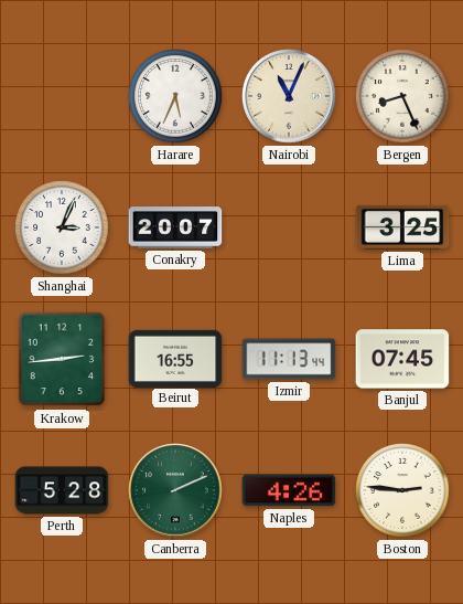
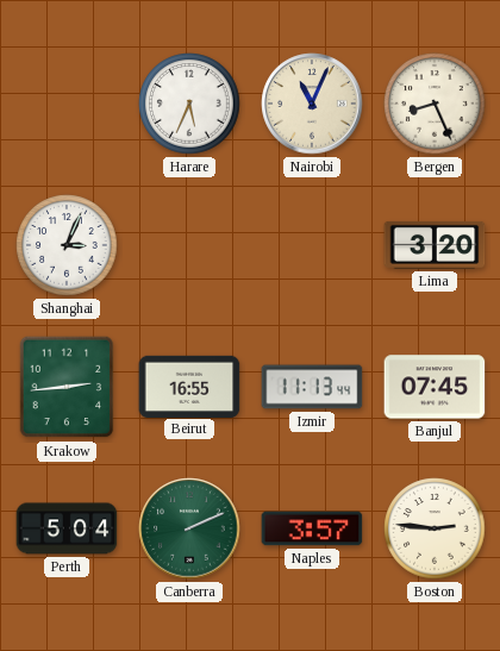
Conakry: 20:07 -> none (175, 227)
Lima: 3:25 -> 3:20 (435, 245)
Perth: 5:28 -> 5:04 (67, 528)
Naples: 4:26 -> 3:57 (312, 528)
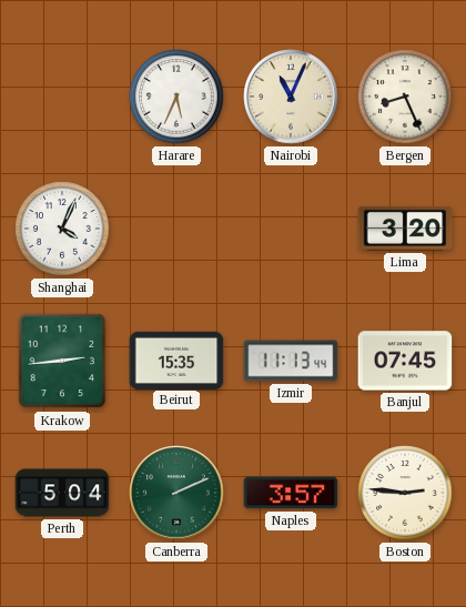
Shanghai: 3:04 -> 4:04 (62, 229)
Beirut: 16:55 -> 15:35 (176, 360)
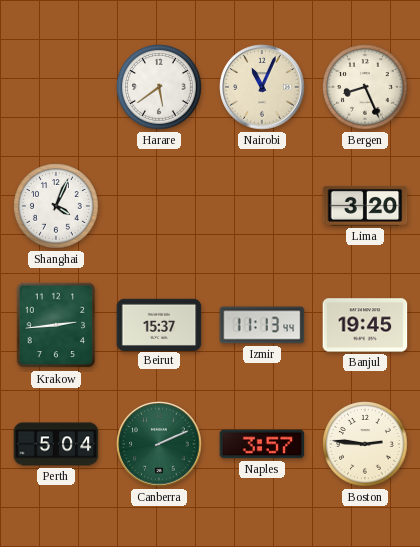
Harare: 5:34 -> 5:39 (159, 87)
Beirut: 15:35 -> 15:37 (159, 324)
Banjul: 07:45 -> 19:45 (365, 325)
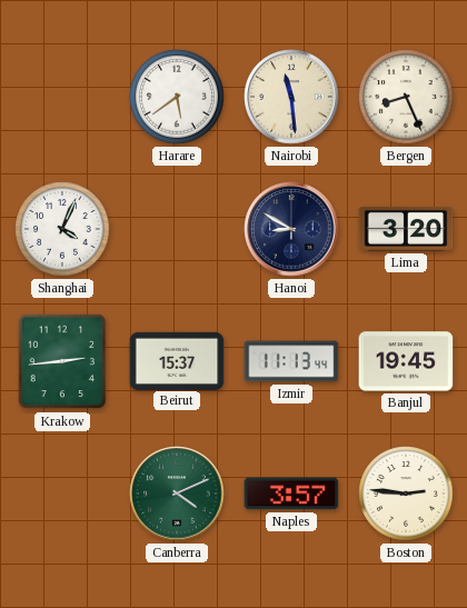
Nairobi: 11:04 -> 11:29 (291, 97)
Hanoi: none -> 8:50 (291, 229)
Perth: 5:04 -> none (56, 444)
Canberra: 2:11 -> 4:11 (177, 494)
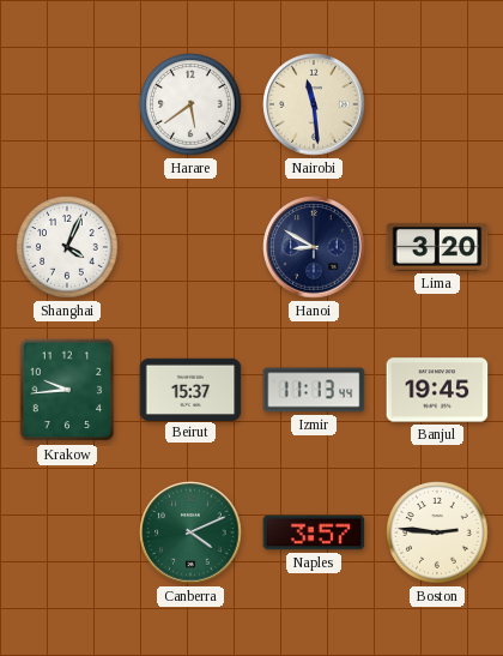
Bergen: 8:26 -> none (406, 97)
Krakow: 2:44 -> 9:44 (67, 390)
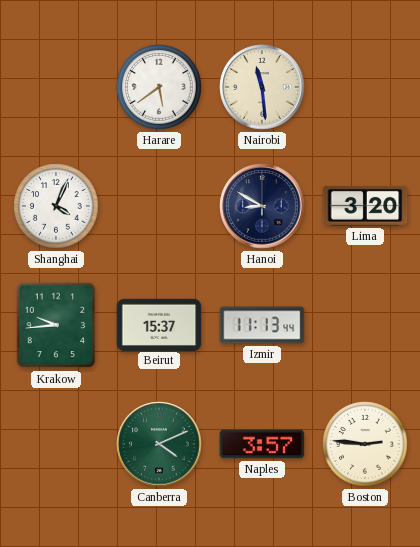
Banjul: 19:45 -> none (437, 390)
